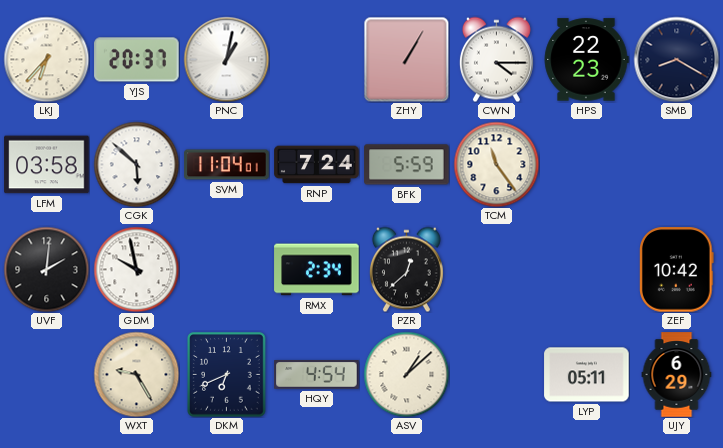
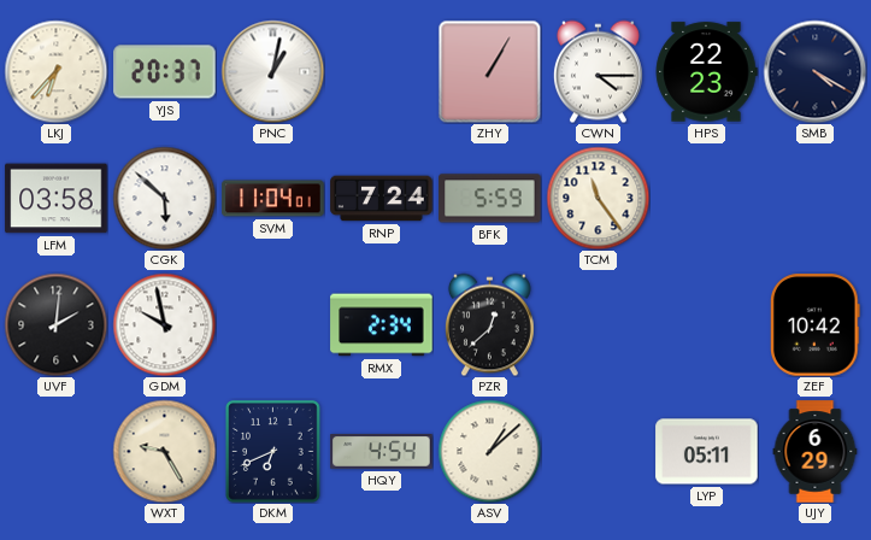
SMB: 8:20 -> 4:20 (814, 71)
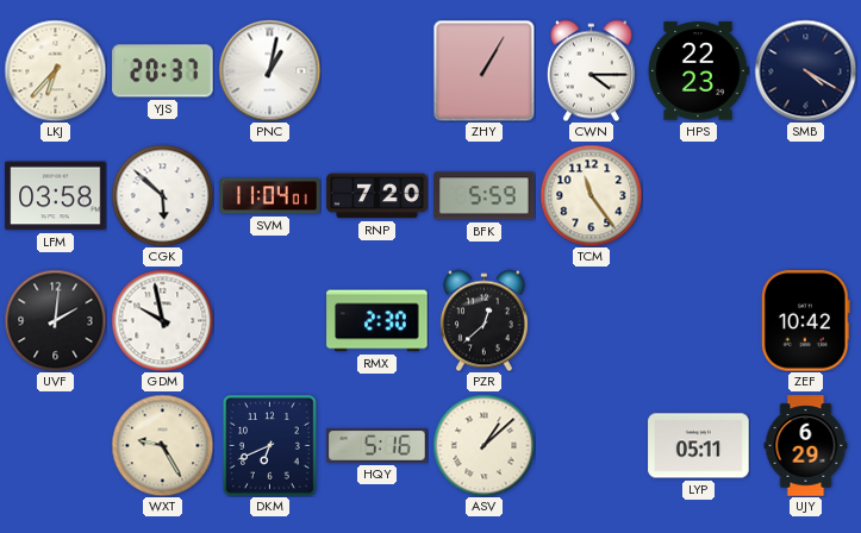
RNP: 7:24 -> 7:20 (378, 196)
RMX: 2:34 -> 2:30 (378, 321)
HQY: 4:54 -> 5:16 (378, 446)
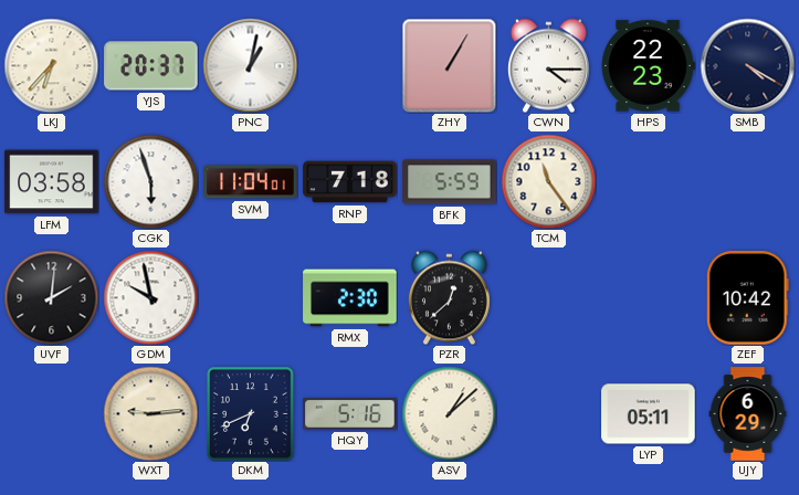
CGK: 5:52 -> 5:57 (150, 181)
RNP: 7:20 -> 7:18 (350, 182)
WXT: 9:25 -> 9:14 (150, 413)
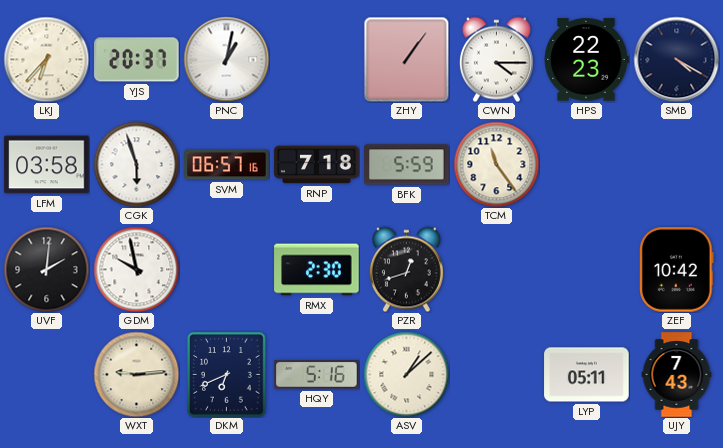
ZHY: 1:05 -> 1:06 (406, 59)
SVM: 11:04 -> 06:57 (227, 165)
PZR: 12:38 -> 12:42 (406, 269)
UJY: 6:29 -> 7:43 (677, 375)
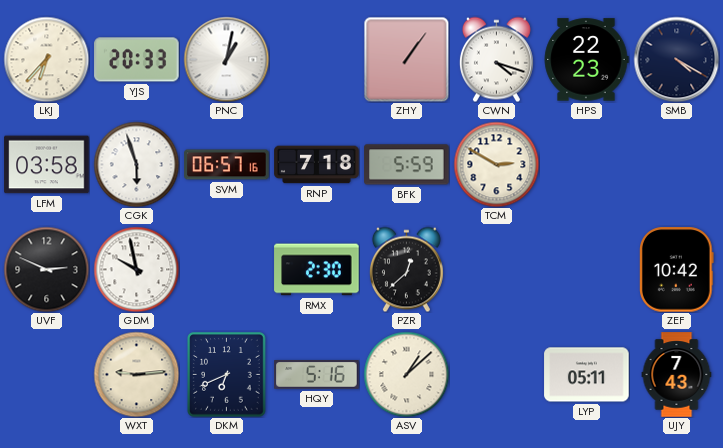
YJS: 20:37 -> 20:33 (137, 60)
CWN: 4:15 -> 4:18 (496, 59)
TCM: 11:24 -> 2:50 (496, 164)
UVF: 2:01 -> 2:49 (46, 269)
PZR: 12:42 -> 12:38 (406, 269)
